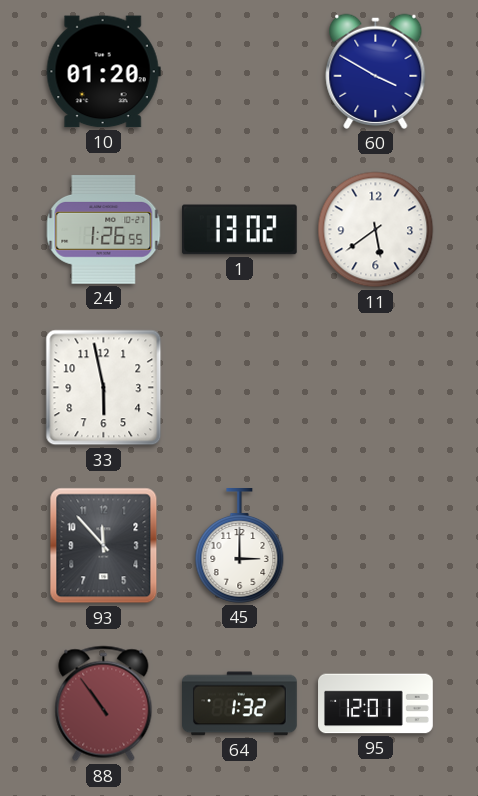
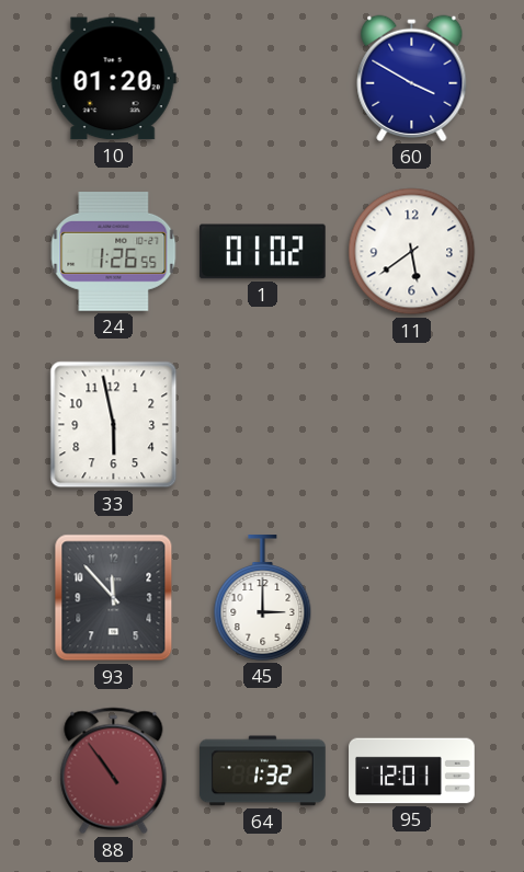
1: 13:02 -> 01:02 (262, 252)
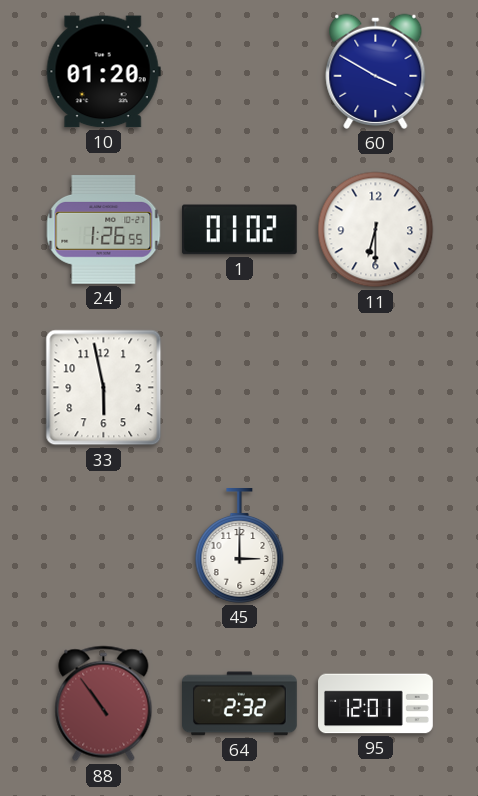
11: 5:39 -> 6:30 (376, 230)
93: 11:53 -> none (114, 598)
64: 1:32 -> 2:32 (240, 704)
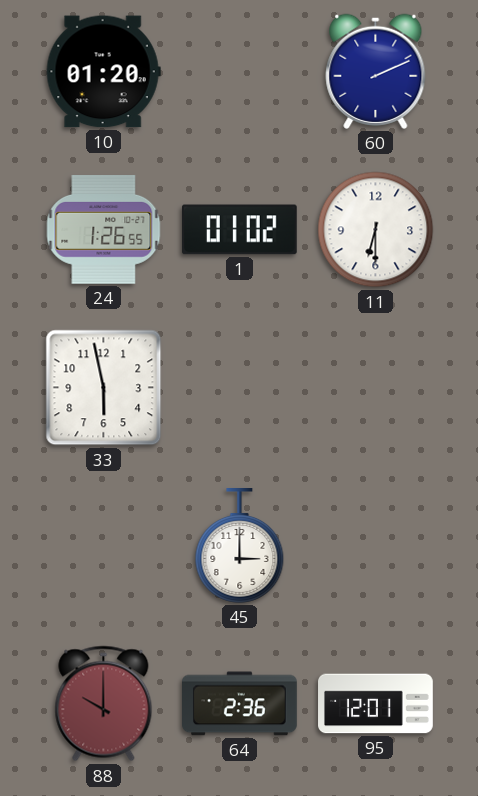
60: 3:50 -> 2:11 (376, 71)
88: 10:54 -> 10:00 (104, 704)
64: 2:32 -> 2:36 (240, 704)
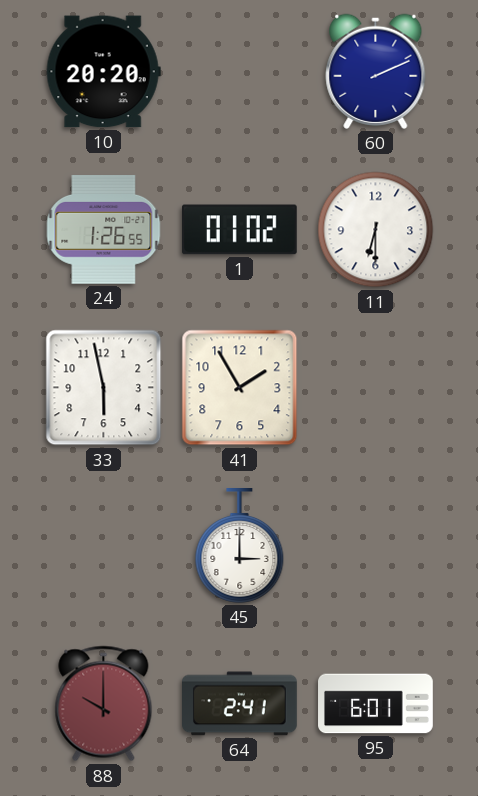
10: 01:20 -> 20:20 (103, 72)
41: none -> 1:55 (240, 388)
64: 2:36 -> 2:41 (240, 704)
95: 12:01 -> 6:01 (376, 704)
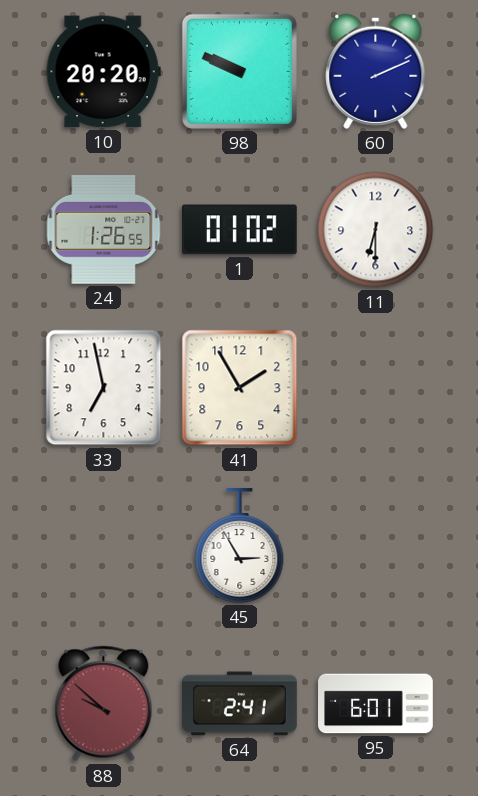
98: none -> 9:49 (239, 71)
33: 5:58 -> 6:58 (104, 388)
45: 3:00 -> 2:55 (240, 546)
88: 10:00 -> 9:52 (104, 704)
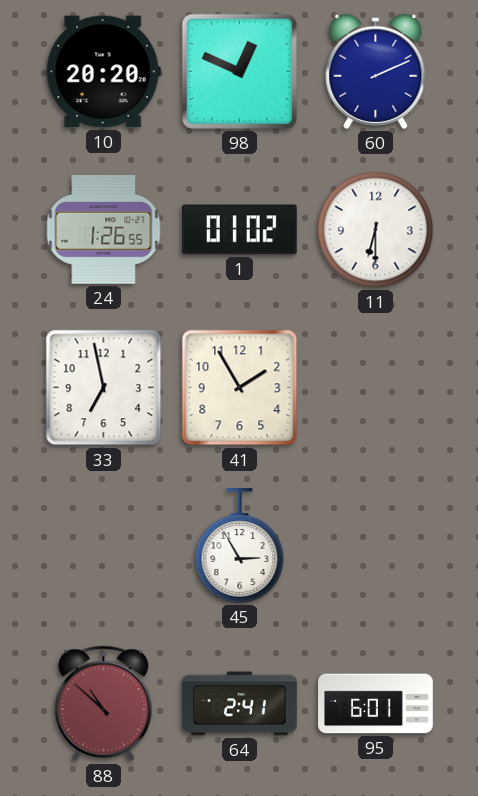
98: 9:49 -> 12:49 (239, 71)
88: 9:52 -> 10:52 (104, 704)
